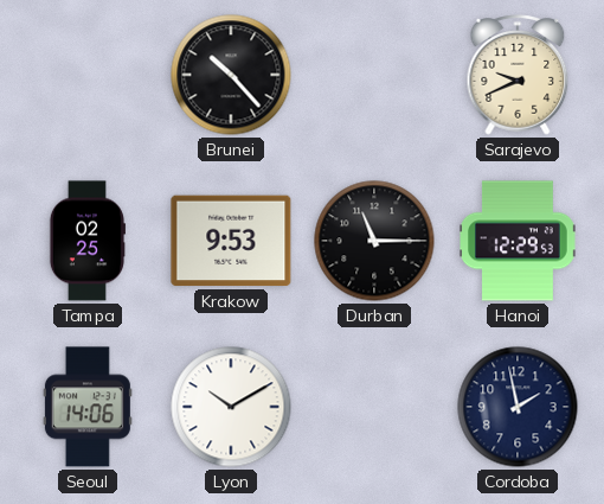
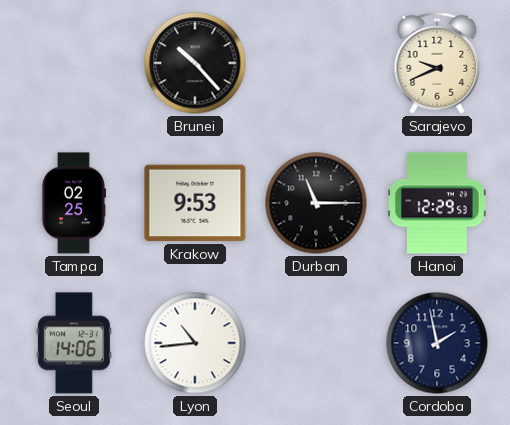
Lyon: 10:10 -> 10:44 (195, 343)
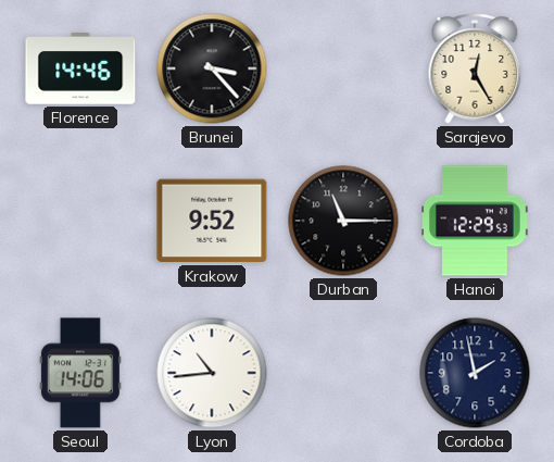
Florence: none -> 14:46 (80, 68)
Brunei: 10:23 -> 3:23 (212, 68)
Sarajevo: 9:41 -> 12:25 (475, 68)
Tampa: 02:25 -> none (73, 203)
Krakow: 9:53 -> 9:52 (212, 221)
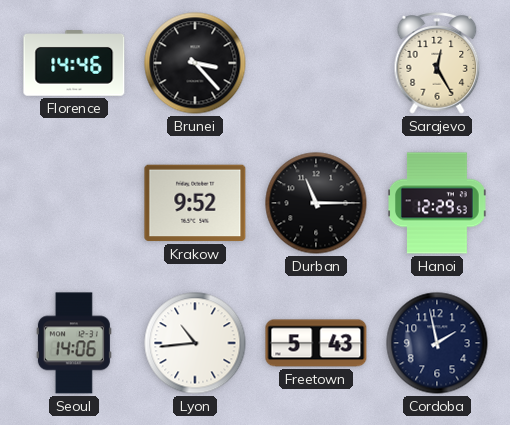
Freetown: none -> 5:43 (316, 343)
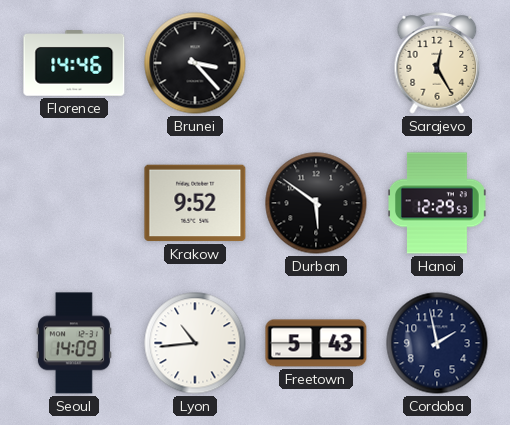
Durban: 11:15 -> 5:51 (316, 203)
Seoul: 14:06 -> 14:09 (74, 343)
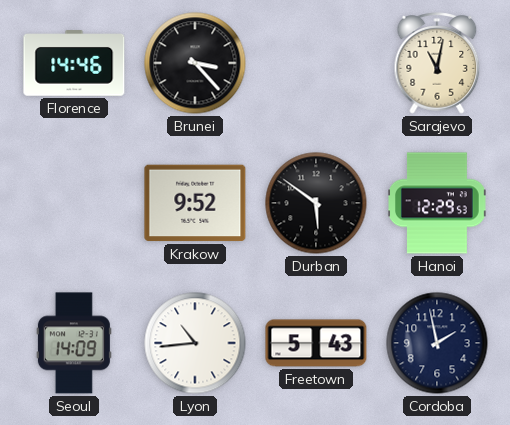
Sarajevo: 12:25 -> 11:02 (437, 63)
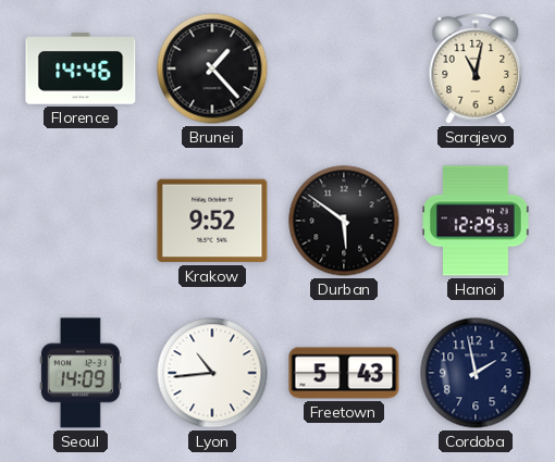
Brunei: 3:23 -> 1:23 (212, 68)
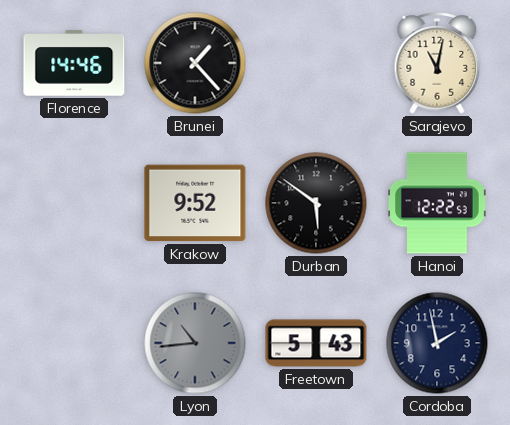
Hanoi: 12:29 -> 12:22 (438, 203)
Seoul: 14:09 -> none (81, 373)
Lyon dial: white -> grey (195, 343)
